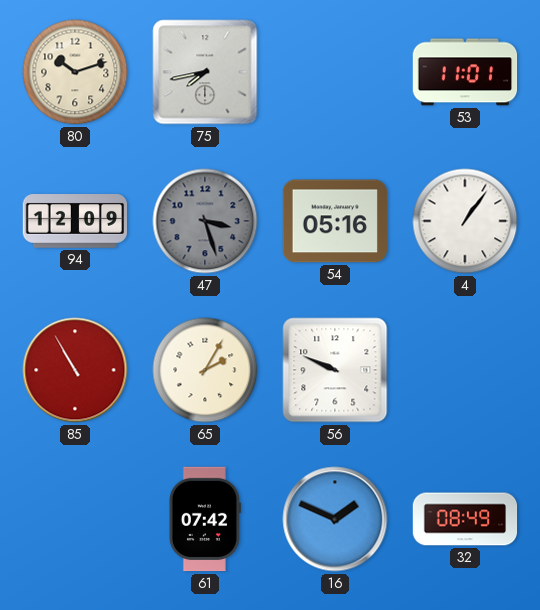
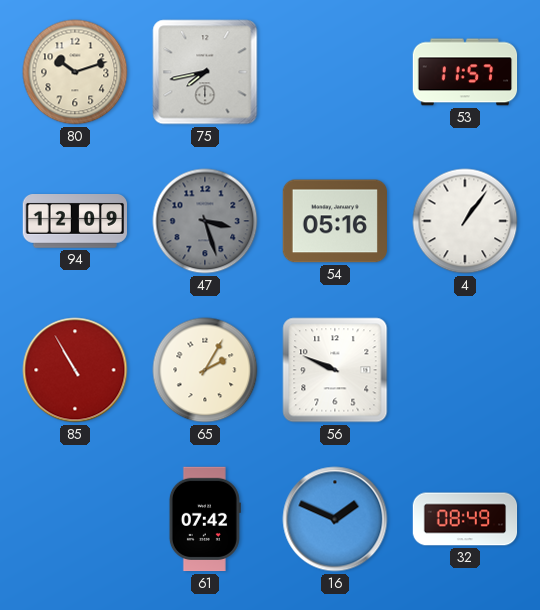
53: 11:01 -> 11:57 (465, 72)
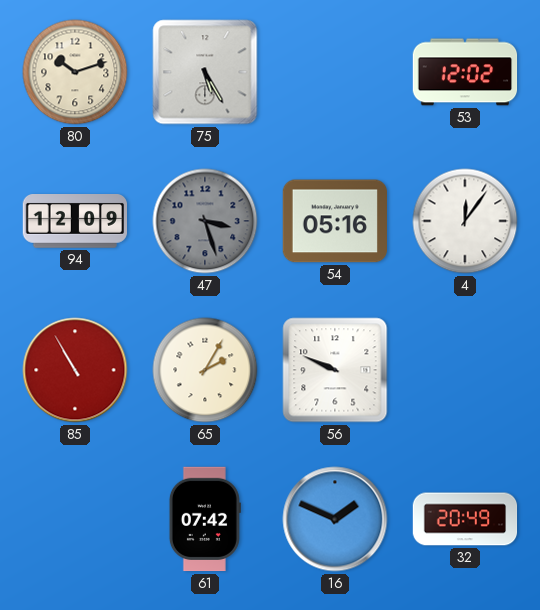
75: 7:43 -> 5:25 (205, 72)
53: 11:57 -> 12:02 (465, 72)
4: 1:06 -> 12:06 (465, 221)
32: 08:49 -> 20:49 (465, 519)
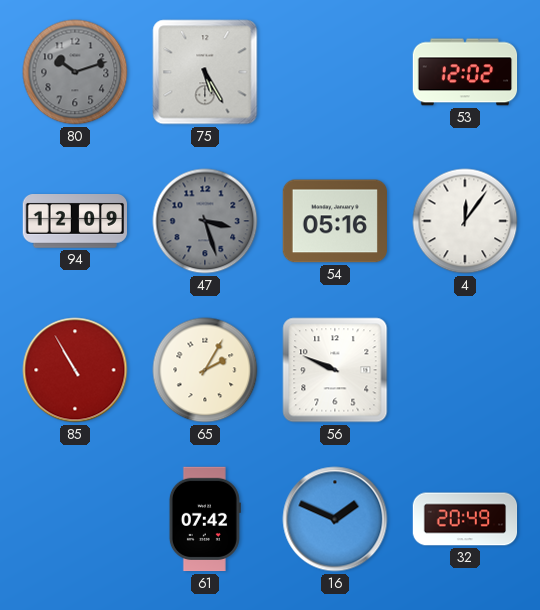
80 dial: cream -> grey (75, 72)
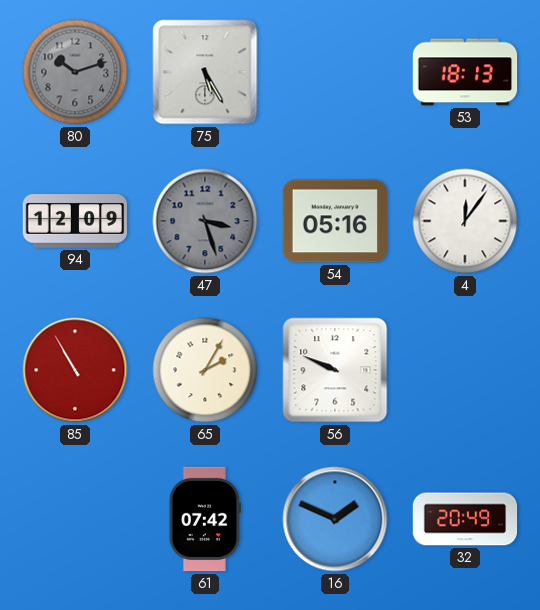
53: 12:02 -> 18:13 (465, 72)
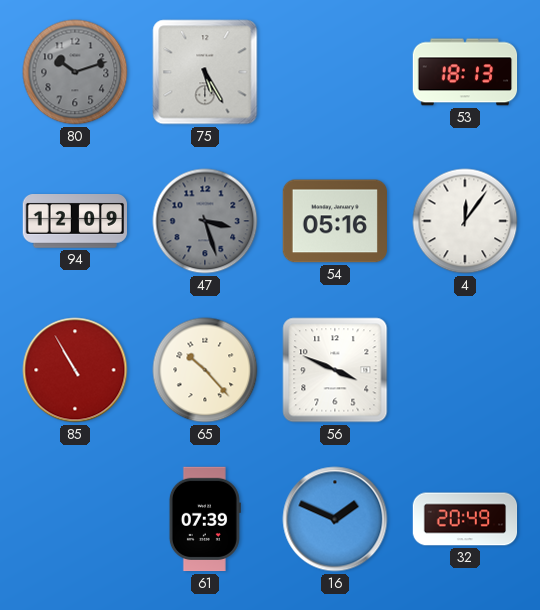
65: 2:05 -> 10:23 (205, 370)
56: 9:49 -> 3:49 (335, 370)
61: 07:42 -> 07:39 (205, 519)
